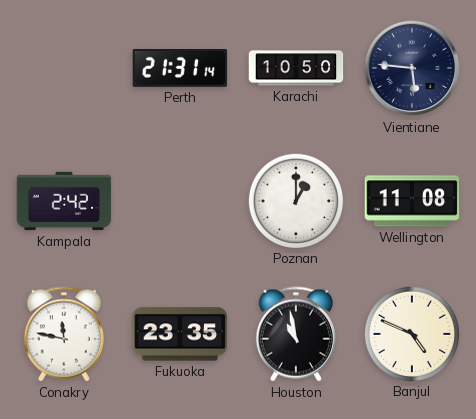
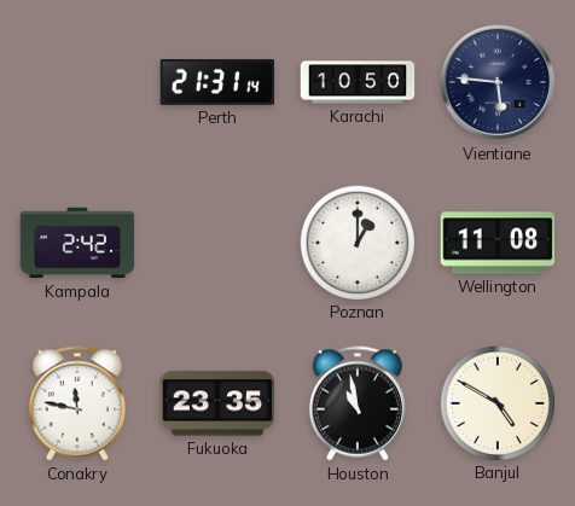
Banjul: 4:49 -> 4:50 (496, 402)
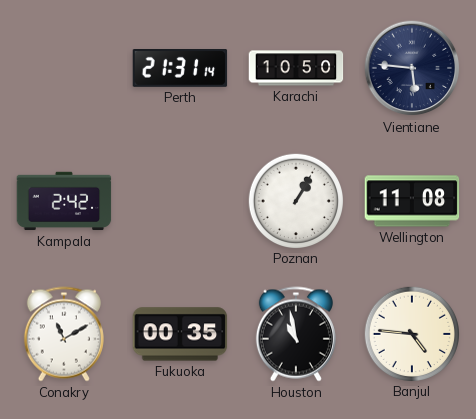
Poznan: 1:00 -> 1:05 (295, 200)
Conakry: 11:47 -> 11:10 (64, 334)
Fukuoka: 23:35 -> 00:35 (180, 334)
Banjul: 4:50 -> 4:46 (411, 333)
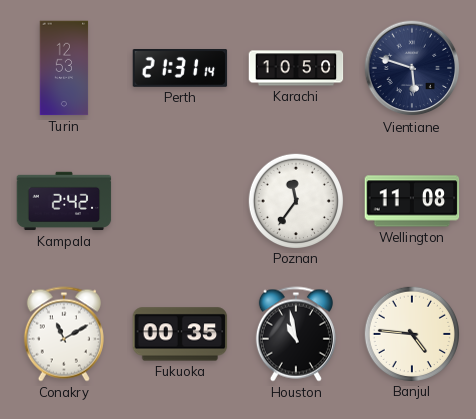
Turin: none -> 12:53 (64, 68)
Vientiane: 5:46 -> 5:48 (412, 68)
Poznan: 1:05 -> 11:36 (295, 200)
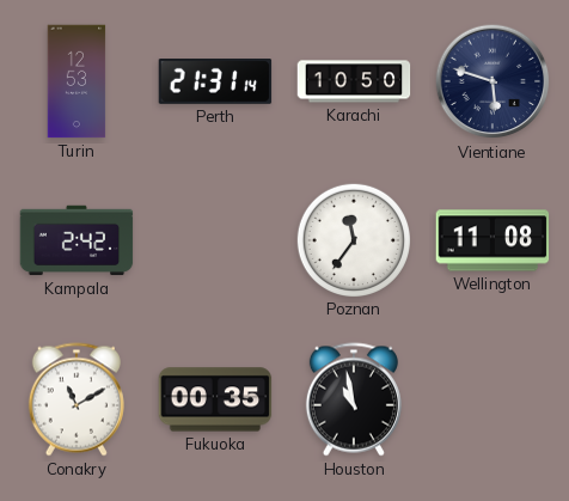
Banjul: 4:46 -> none (411, 333)
